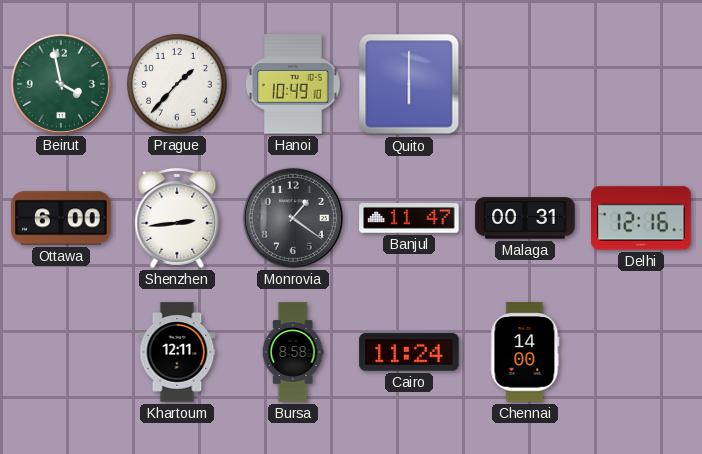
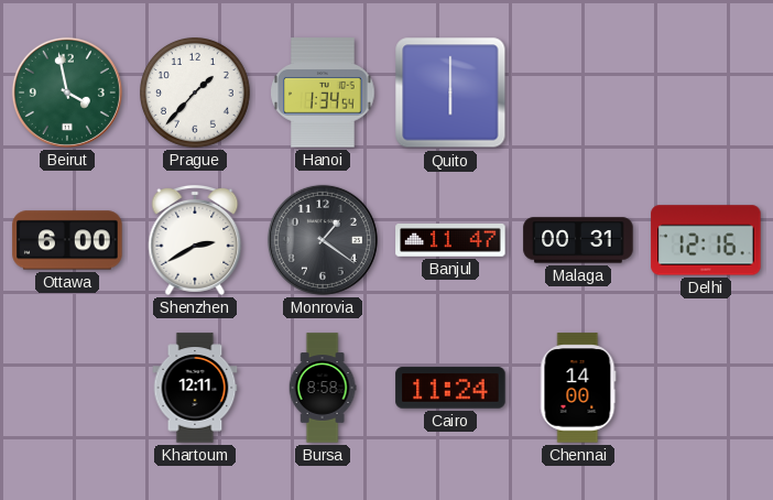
Hanoi: 10:49 -> 1:34 (323, 93)
Shenzhen: 2:44 -> 2:40 (195, 240)
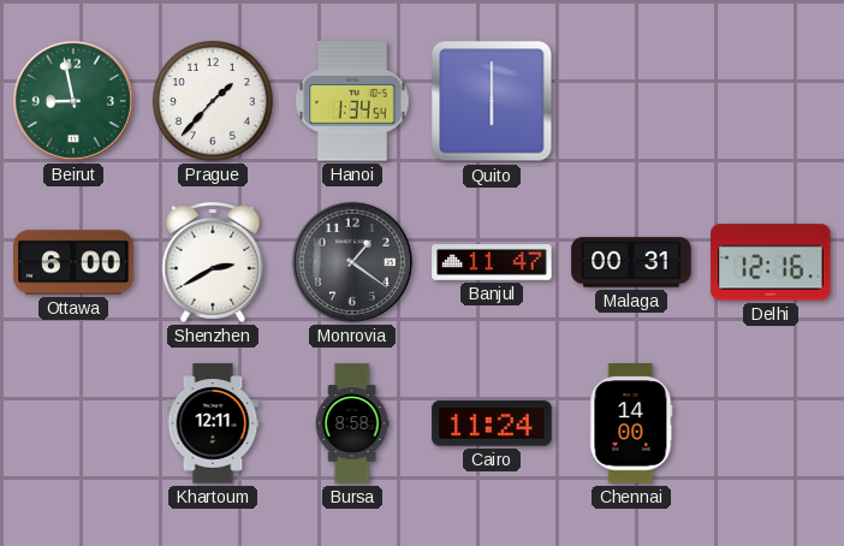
Beirut: 3:58 -> 8:58 (73, 101)
